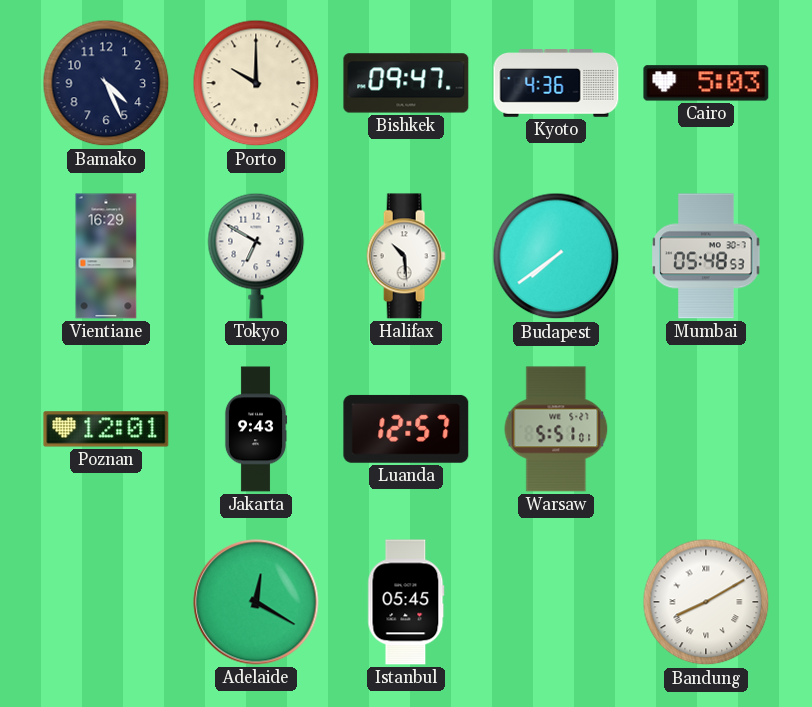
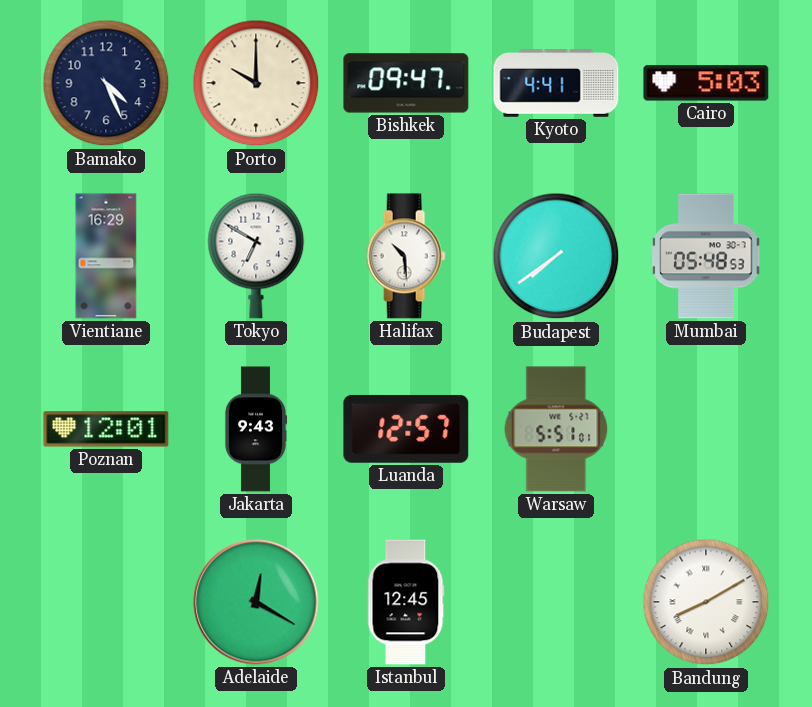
Kyoto: 4:36 -> 4:41 (556, 83)
Istanbul: 05:45 -> 12:45 (406, 602)
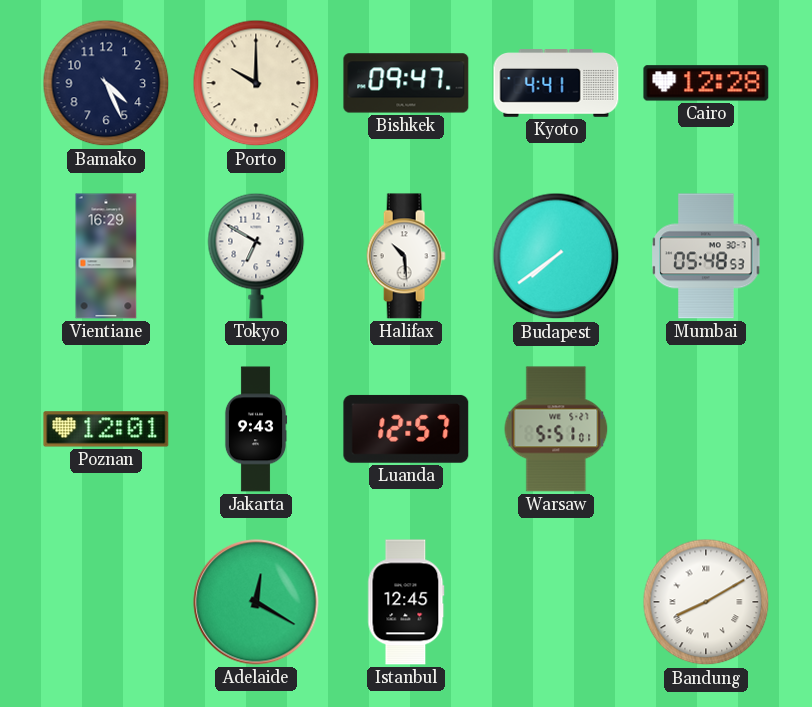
Cairo: 5:03 -> 12:28 (706, 83)
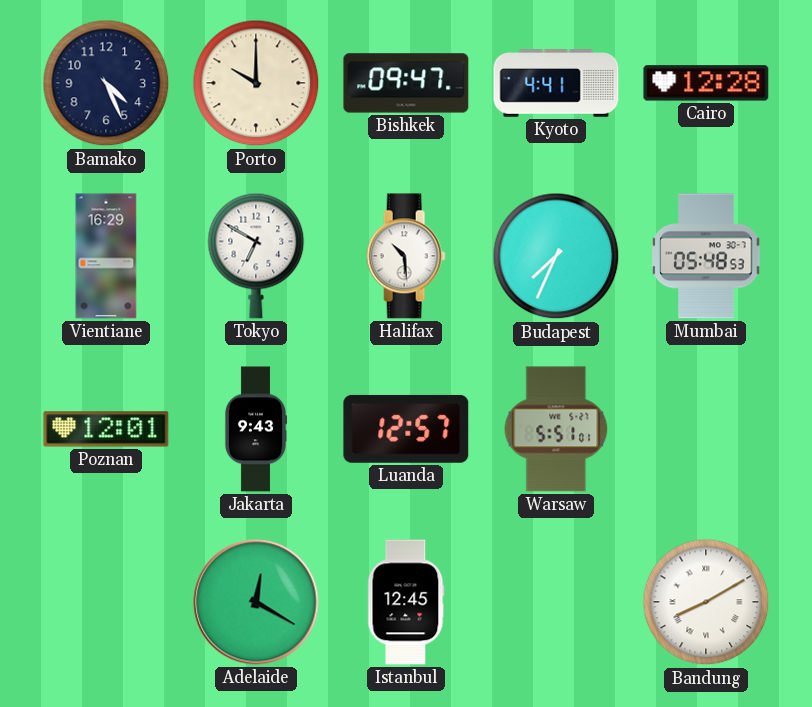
Budapest: 7:39 -> 7:34 (556, 256)
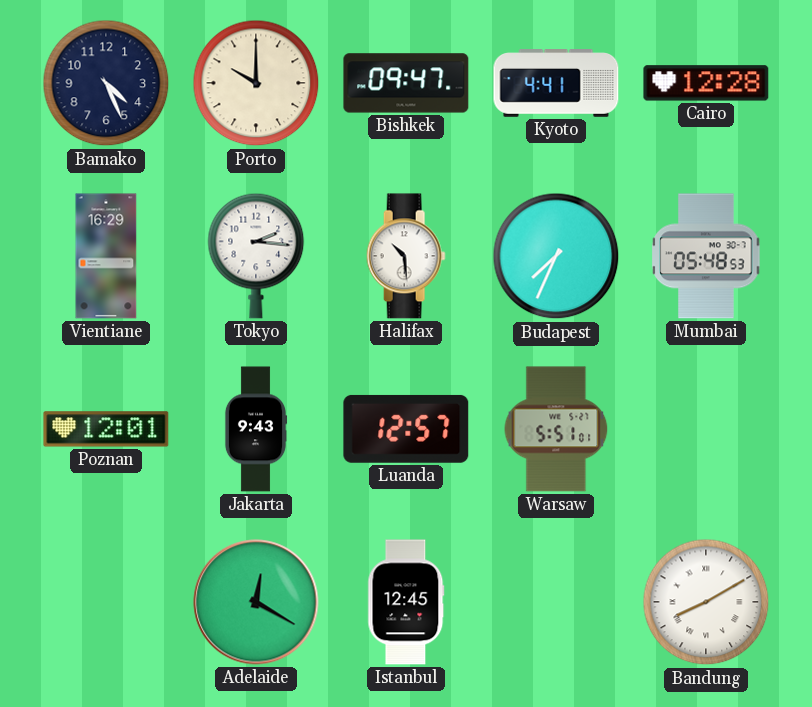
Tokyo: 6:50 -> 2:16 (256, 256)
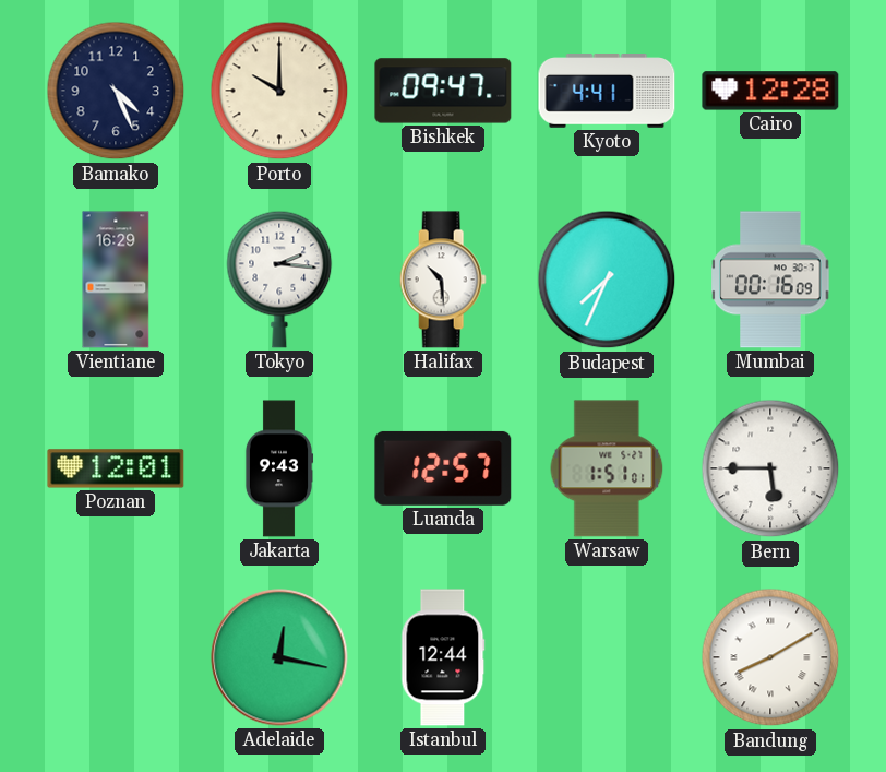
Mumbai: 05:48 -> 00:16 (770, 280)
Warsaw: 5:51 -> 1:51 (607, 468)
Bern: none -> 5:45 (770, 468)
Adelaide: 12:20 -> 12:17 (279, 657)
Istanbul: 12:45 -> 12:44 (443, 657)
